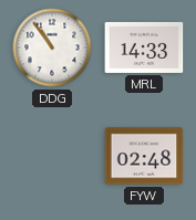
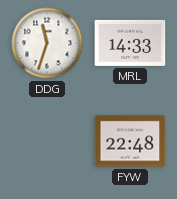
DDG: 10:54 -> 11:33 (47, 43)
FYW: 02:48 -> 22:48 (130, 141)
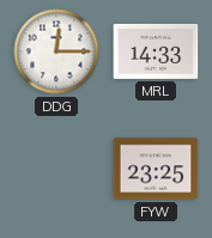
DDG: 11:33 -> 12:15 (56, 51)
FYW: 22:48 -> 23:25 (156, 169)
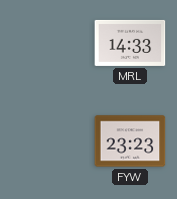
DDG: 12:15 -> none (56, 51)
FYW: 23:25 -> 23:23 (130, 141)
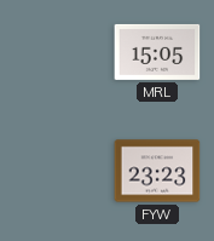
MRL: 14:33 -> 15:05 (157, 52)
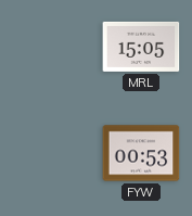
FYW: 23:23 -> 00:53 (141, 153)
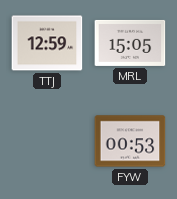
TTJ: none -> 12:59 (47, 43)
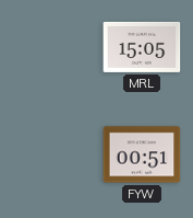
TTJ: 12:59 -> none (47, 43)
FYW: 00:53 -> 00:51 (142, 154)
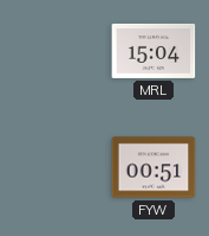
MRL: 15:05 -> 15:04 (154, 51)
